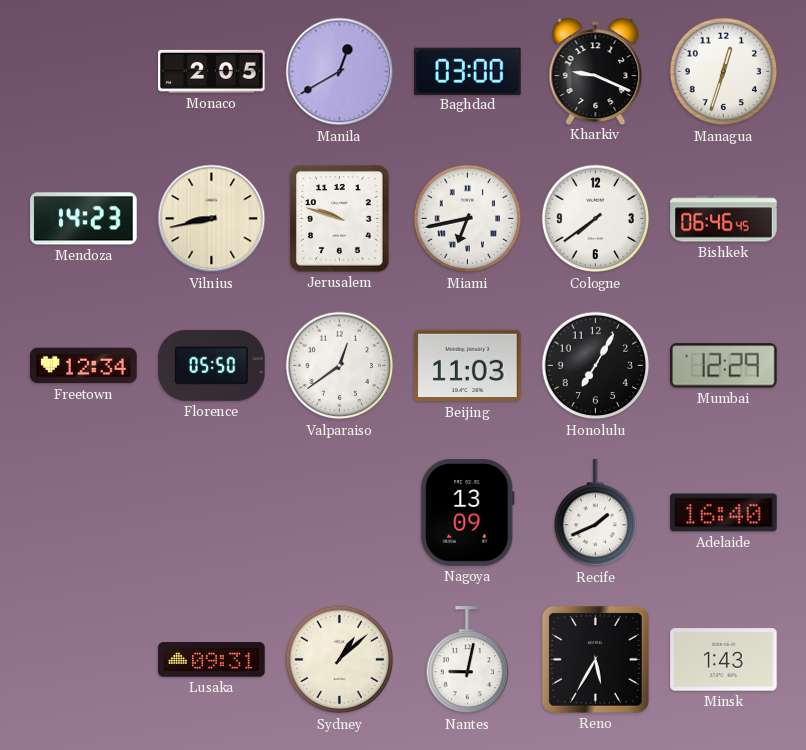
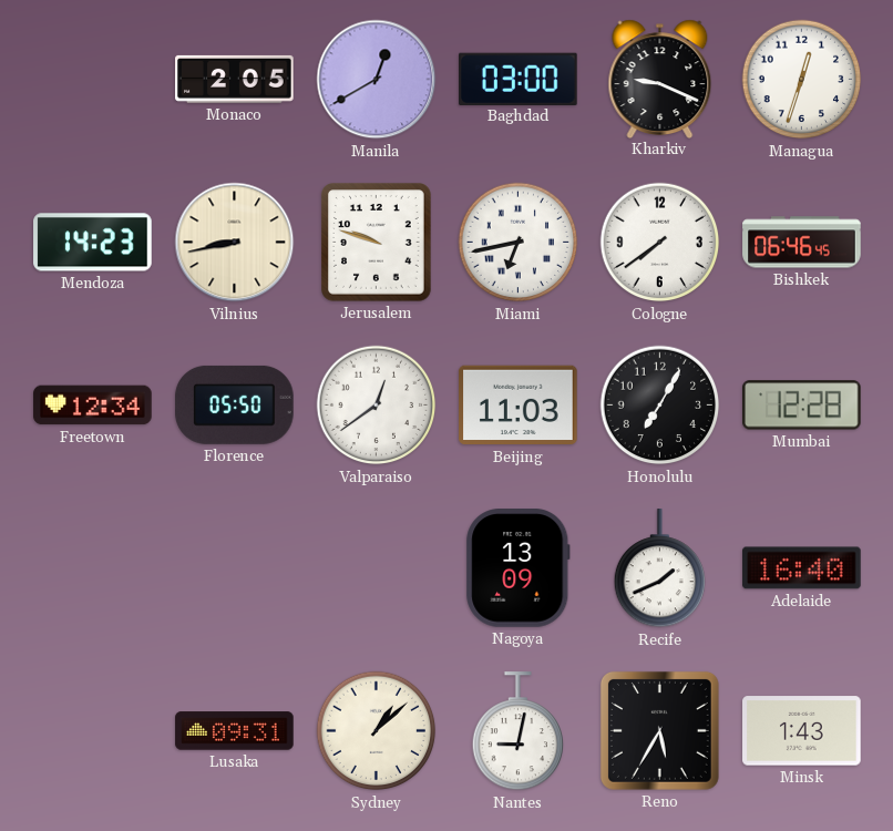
Mumbai: 12:29 -> 12:28 (802, 406)
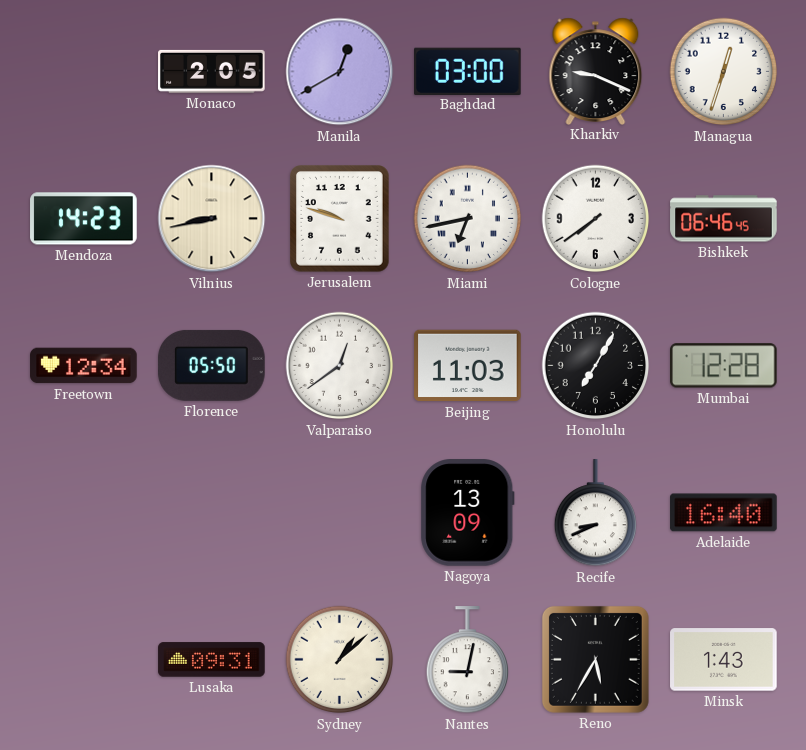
Recife: 1:41 -> 8:41 (595, 513)
